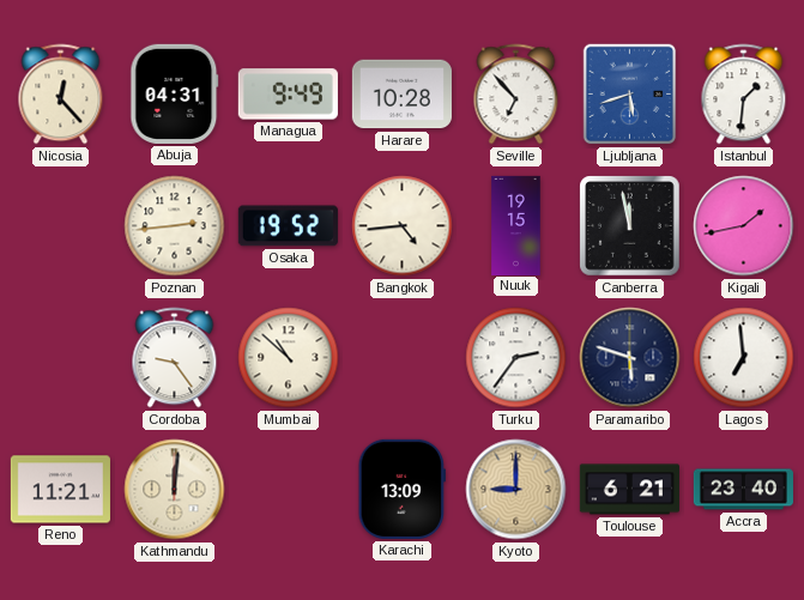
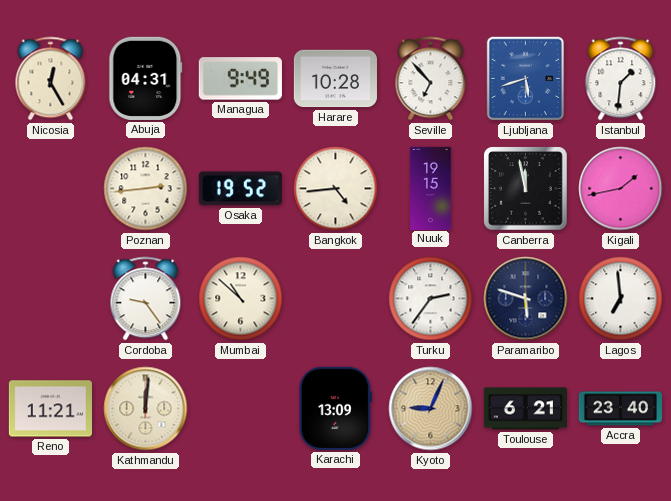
Nicosia: 12:23 -> 12:25 (51, 79)
Kyoto: 9:00 -> 9:04 (431, 409)
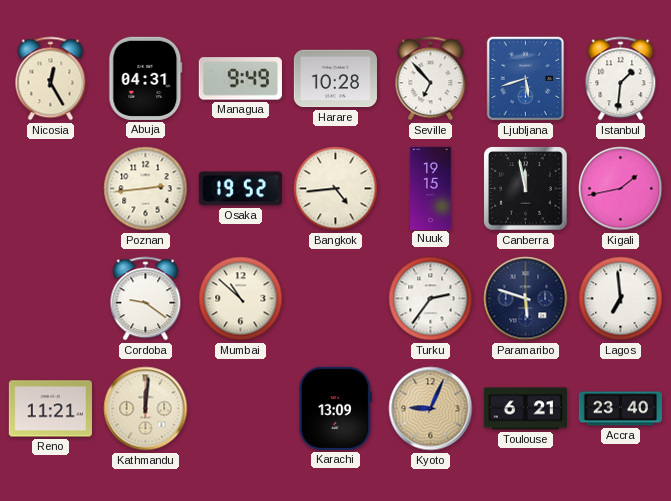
Cordoba: 9:24 -> 9:21 (146, 299)
